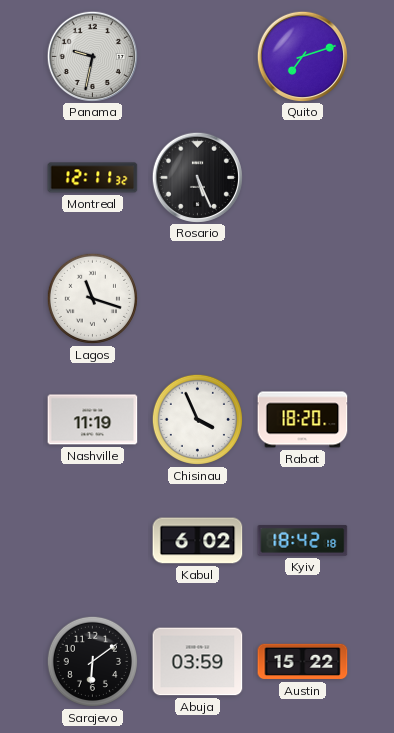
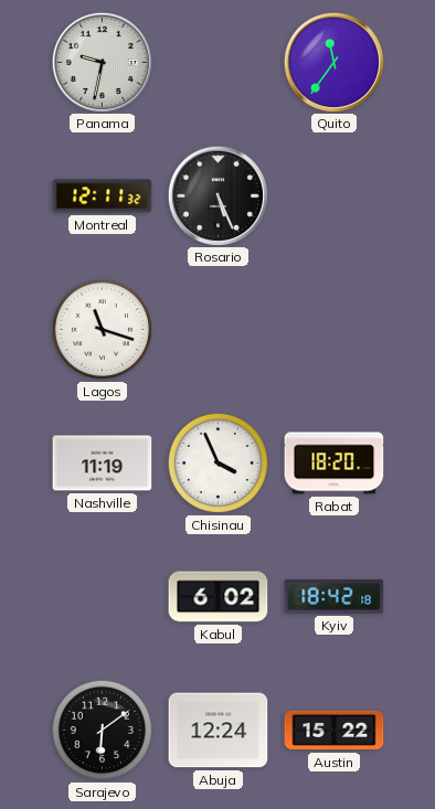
Quito: 7:12 -> 11:36 (333, 62)
Abuja: 03:59 -> 12:24 (219, 731)
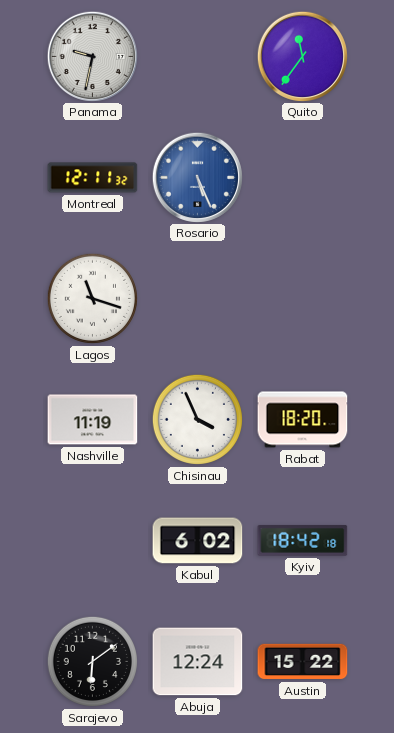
Rosario dial: black -> blue (197, 177)
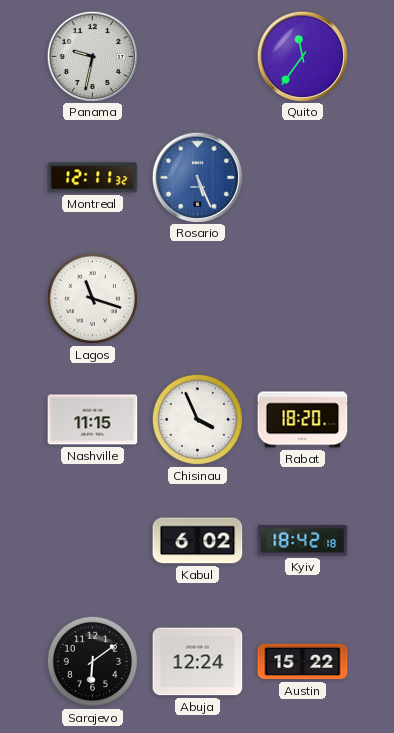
Nashville: 11:19 -> 11:15 (93, 420)
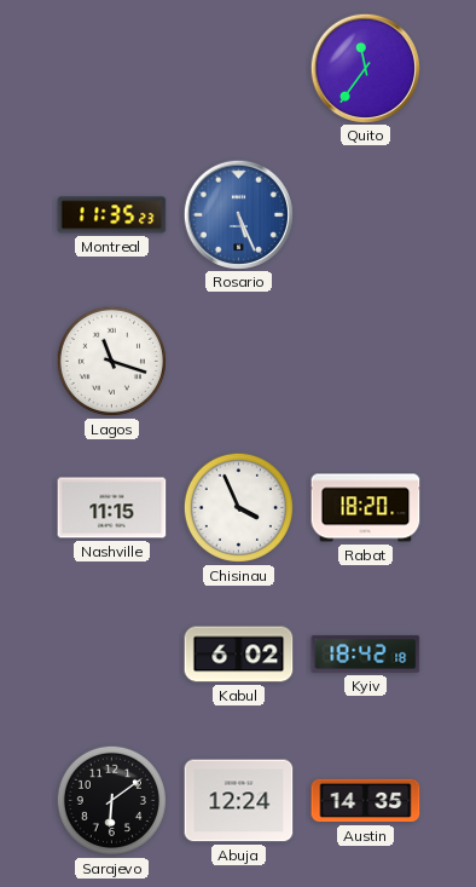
Panama: 9:32 -> none (92, 56)
Montreal: 12:11 -> 11:35 (112, 215)
Austin: 15:22 -> 14:35 (366, 801)
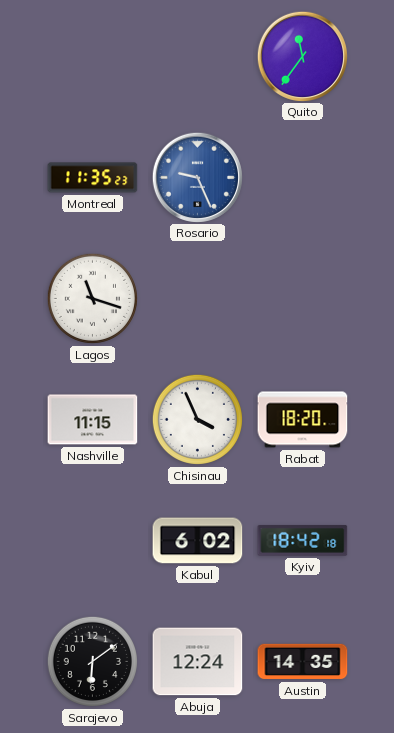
Rosario: 5:26 -> 9:26 (197, 177)
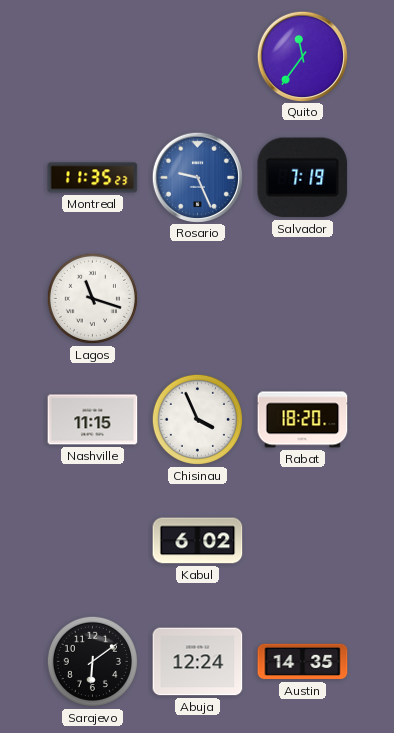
Salvador: none -> 7:19 (303, 178)
Kyiv: 18:42 -> none (303, 541)
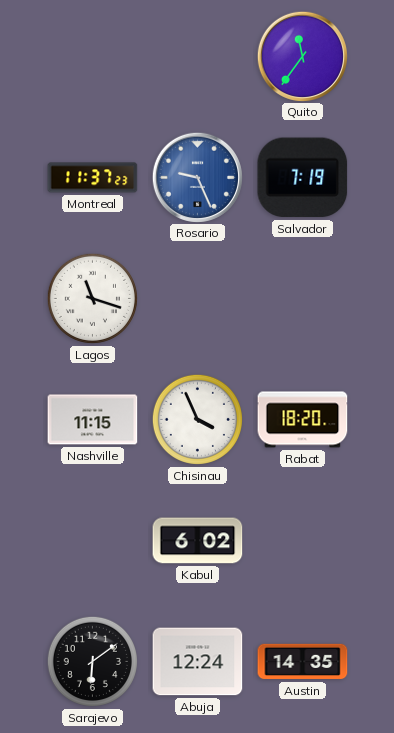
Montreal: 11:35 -> 11:37 (93, 178)
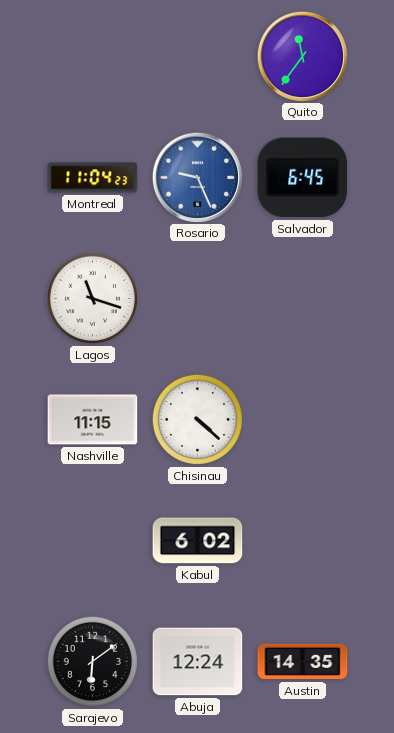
Montreal: 11:37 -> 11:04 (93, 178)
Salvador: 7:19 -> 6:45 (303, 178)
Chisinau: 3:56 -> 4:22 (197, 419)
Rabat: 18:20 -> none (303, 420)
